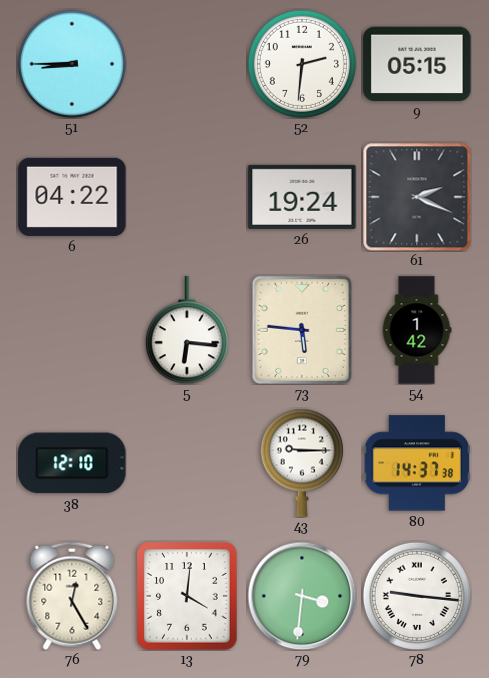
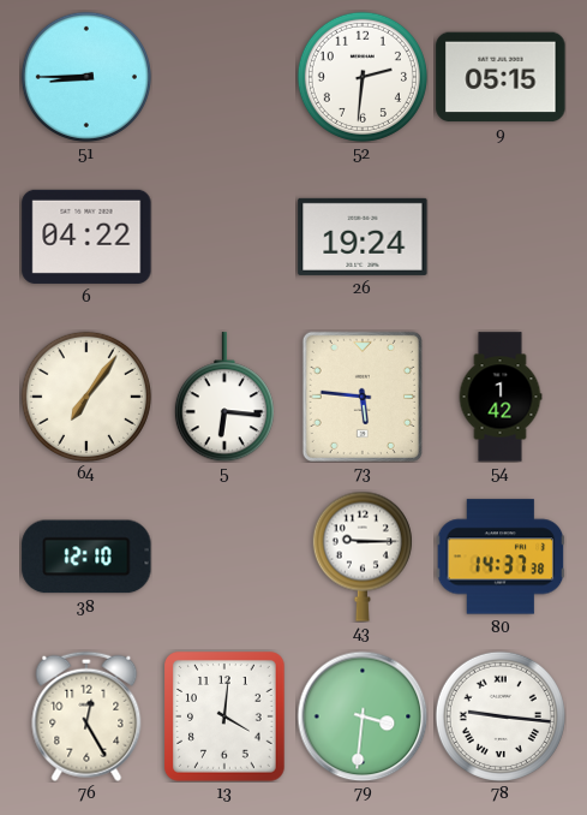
61: 2:19 -> none (417, 197)
64: none -> 7:06 (86, 397)
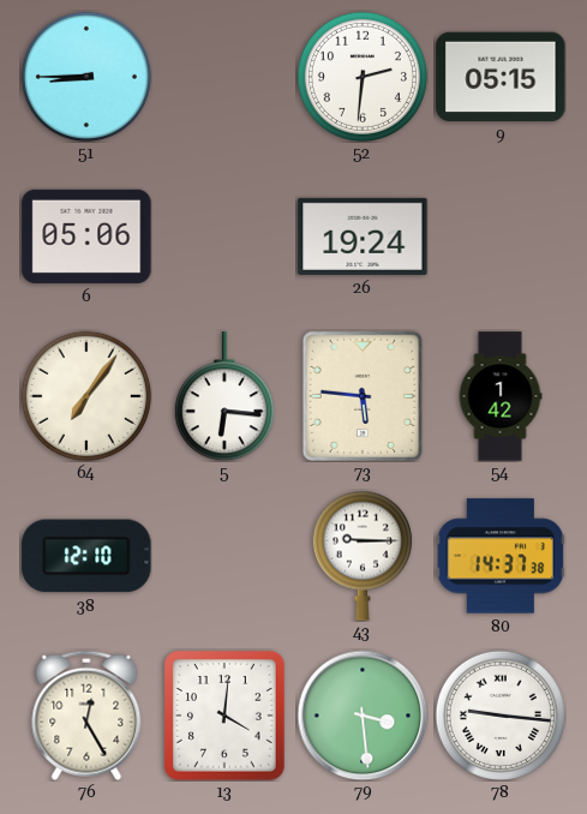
6: 04:22 -> 05:06 (86, 237)
79: 3:31 -> 3:29 (363, 716)
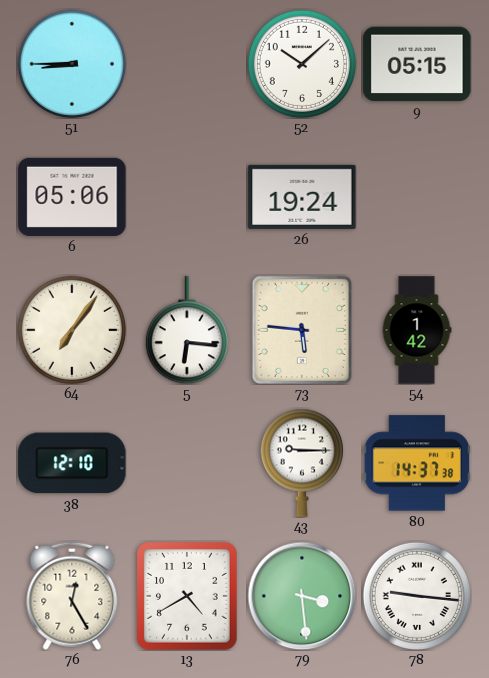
52: 2:31 -> 10:08 (302, 64)
13: 4:01 -> 4:40 (187, 596)
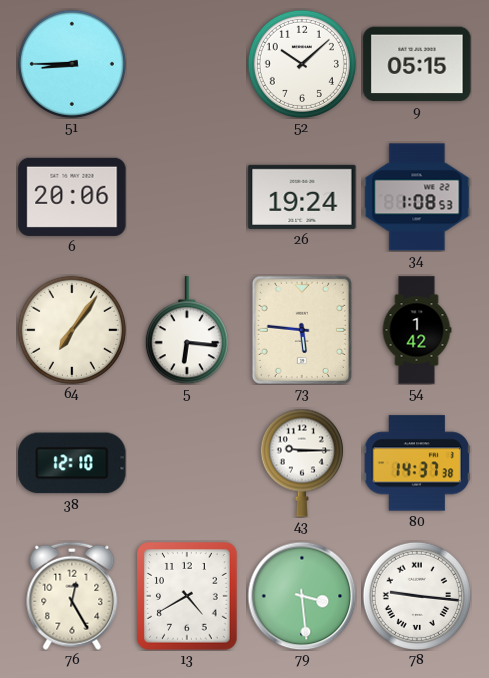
6: 05:06 -> 20:06 (72, 197)
34: none -> 1:08 (417, 197)
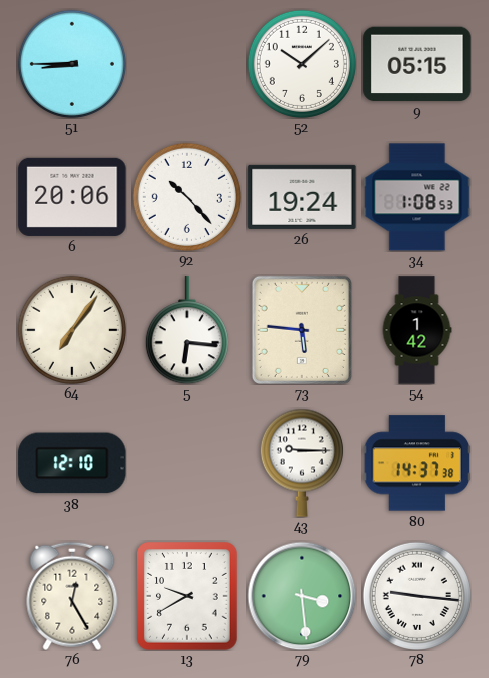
92: none -> 10:23 (187, 197)
13: 4:40 -> 9:40 (187, 596)
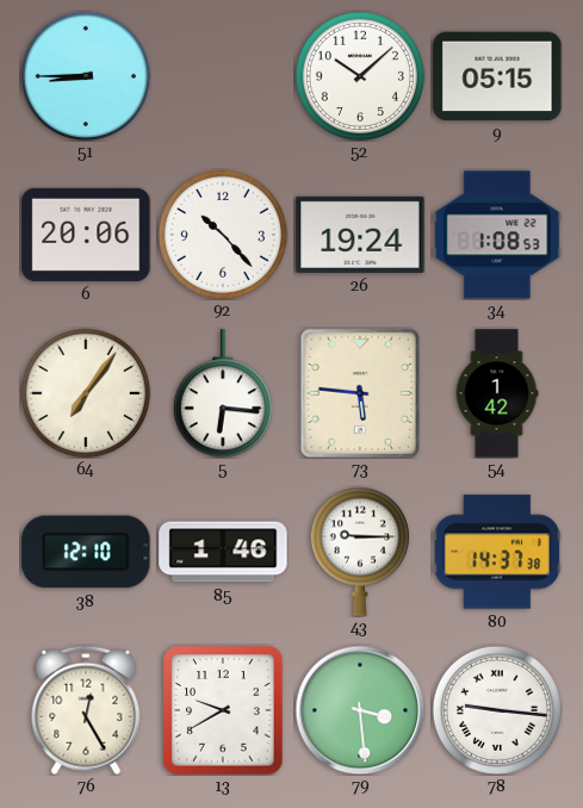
85: none -> 1:46 (223, 552)
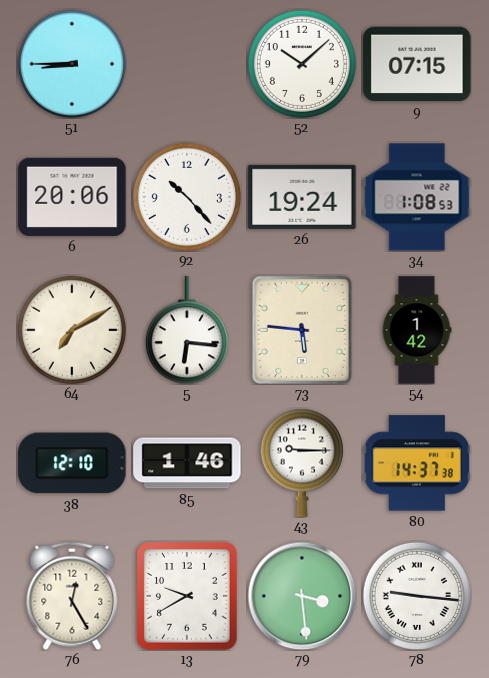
9: 05:15 -> 07:15 (417, 64)
64: 7:06 -> 7:10 (72, 330)
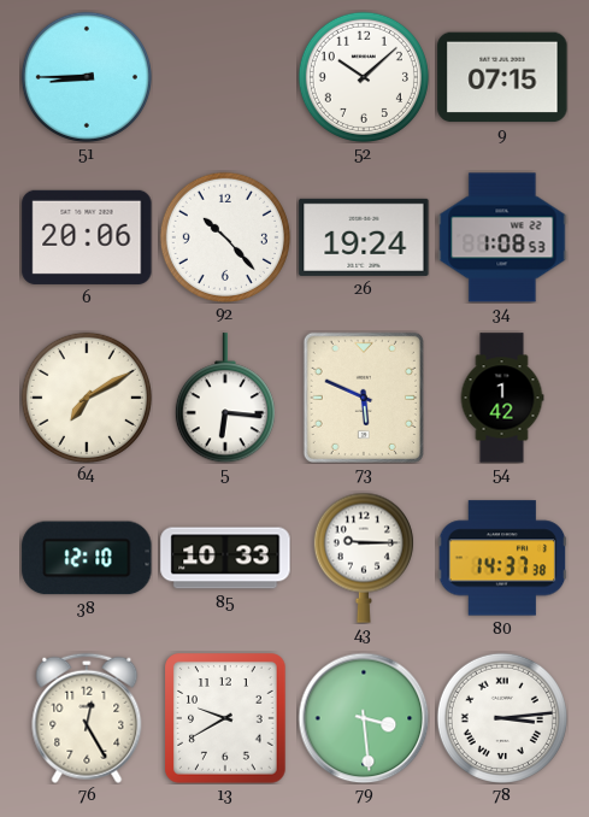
73: 5:46 -> 5:49 (364, 398)
85: 1:46 -> 10:33 (225, 558)
78: 9:16 -> 3:14 (502, 718)
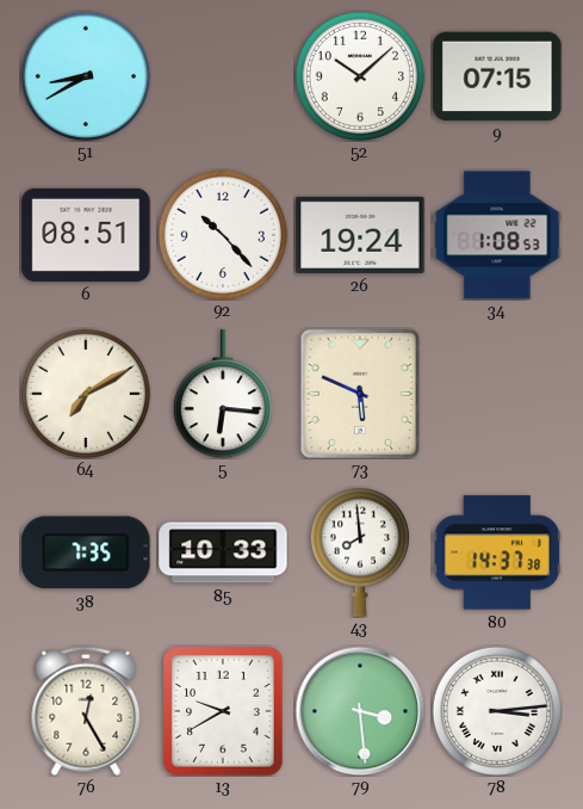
51: 8:45 -> 8:40 (86, 76)
6: 20:06 -> 08:51 (86, 235)
54: 1:42 -> none (502, 398)
38: 12:10 -> 7:35 (86, 552)
43: 9:15 -> 7:59 (360, 552)
